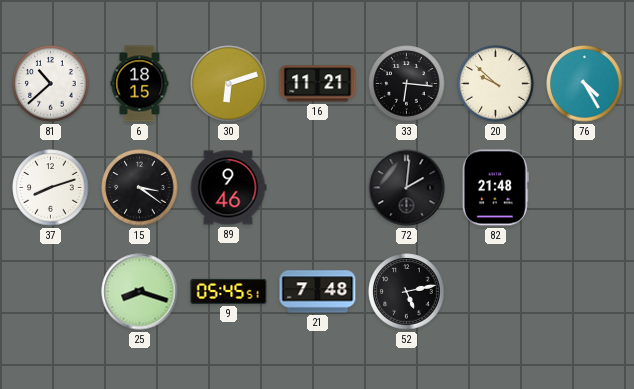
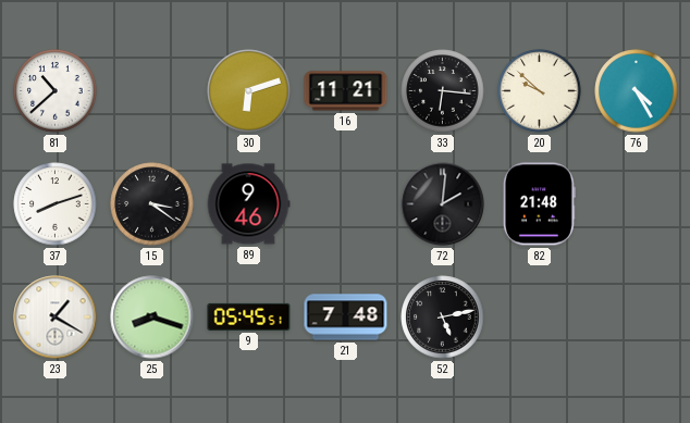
6: 18:15 -> none (140, 84)
23: none -> 1:20 (56, 318)
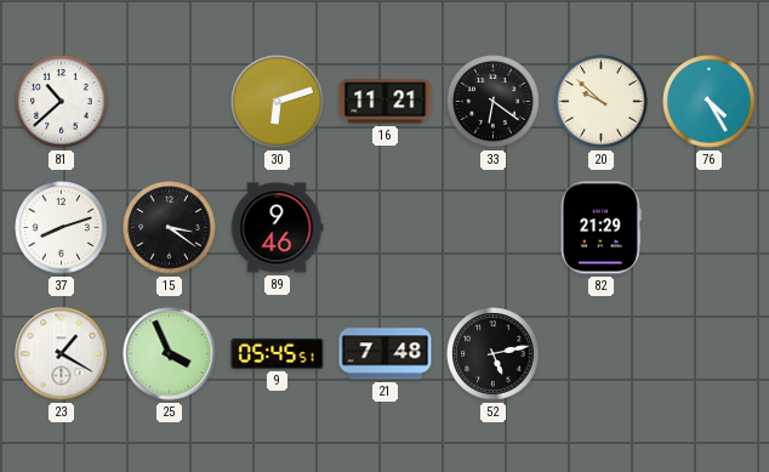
33: 6:16 -> 6:21 (494, 102)
72: 2:01 -> none (443, 204)
82: 21:48 -> 21:29 (600, 228)
25: 8:18 -> 3:56 (170, 354)
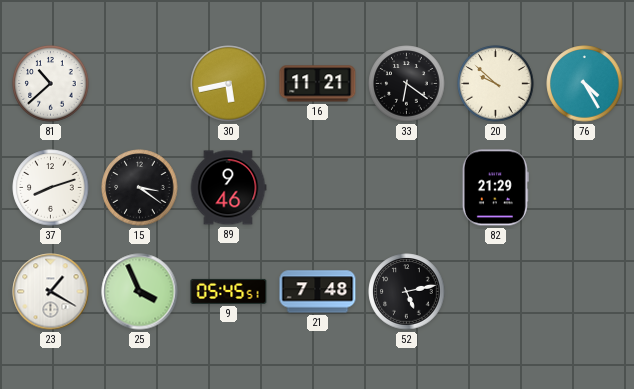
30: 6:12 -> 5:43 (229, 84)
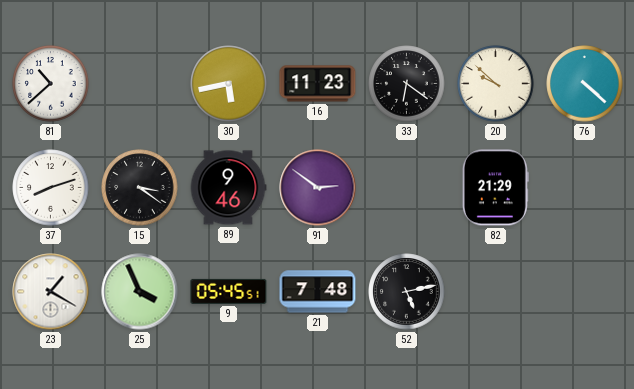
16: 11:21 -> 11:23 (318, 84)
76: 4:25 -> 4:22 (585, 84)
91: none -> 2:51 (318, 188)
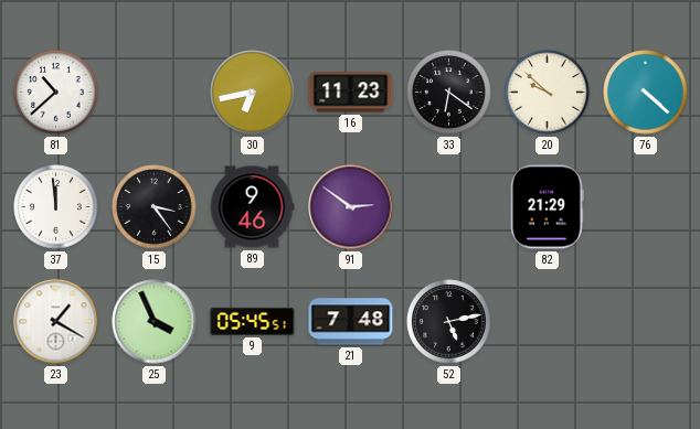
30: 5:43 -> 6:43 (253, 93)
37: 8:12 -> 11:59 (56, 207)
15: 3:21 -> 3:24 (155, 207)
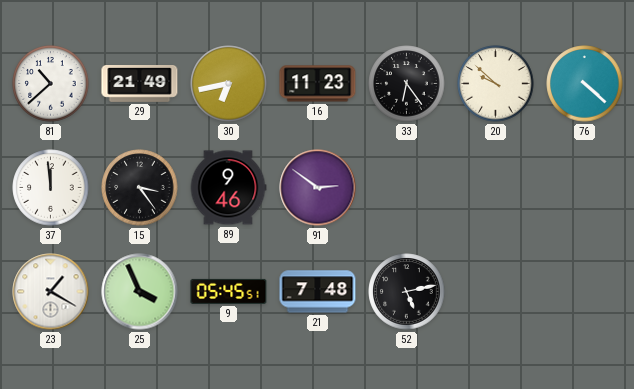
29: none -> 21:49 (140, 84)
33: 6:21 -> 6:24 (407, 84)
82: 21:29 -> none (547, 207)
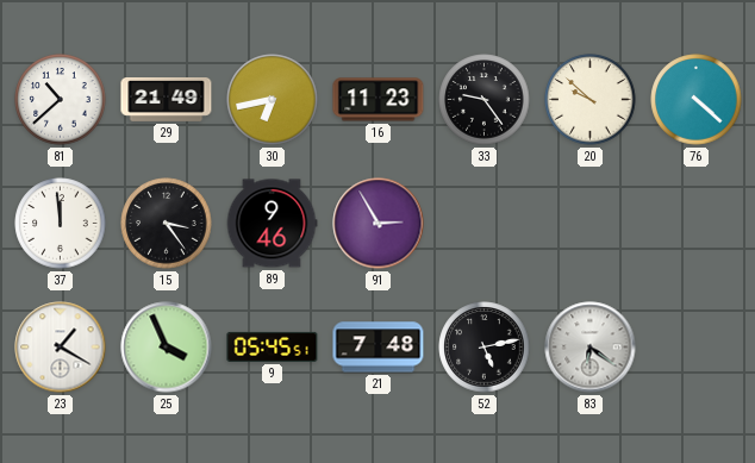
33: 6:24 -> 9:24 (485, 100)
91: 2:51 -> 2:55 (379, 224)
83: none -> 6:21 (591, 348)
